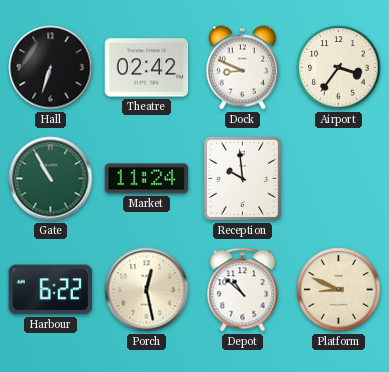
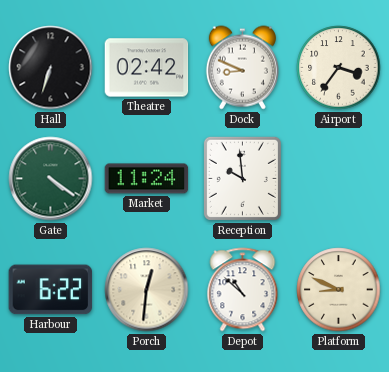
Gate: 10:55 -> 4:21 (51, 179)
Porch: 12:28 -> 12:31 (147, 290)
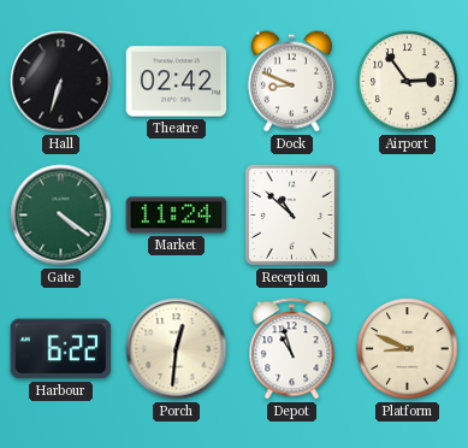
Airport: 3:36 -> 2:54 (408, 82)
Reception: 9:59 -> 10:52 (291, 214)
Depot: 10:52 -> 10:57 (292, 349)
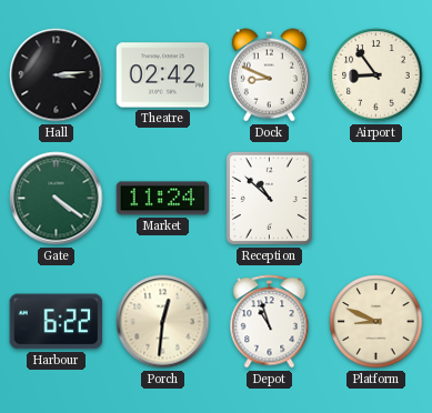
Hall: 6:33 -> 3:14 (57, 75)
Airport: 2:54 -> 8:54 (376, 75)
